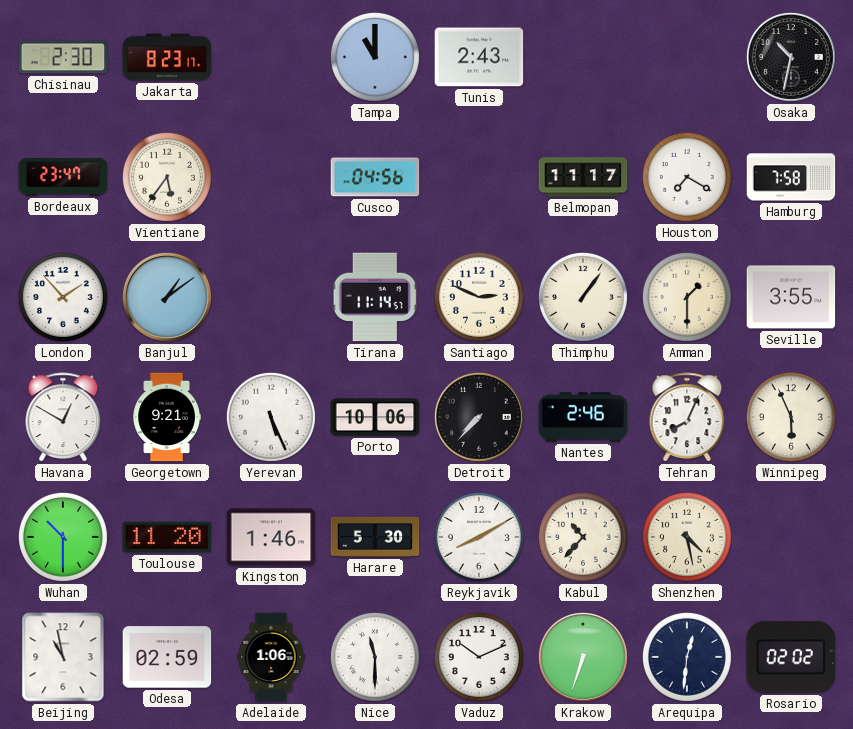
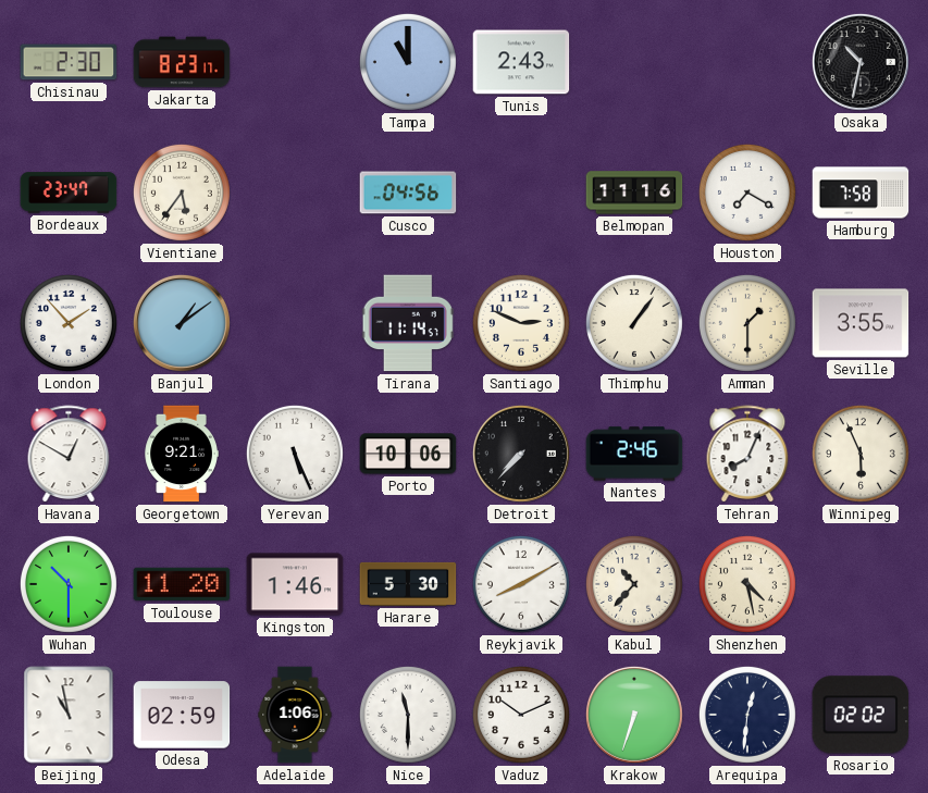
Belmopan: 11:17 -> 11:16 (634, 193)
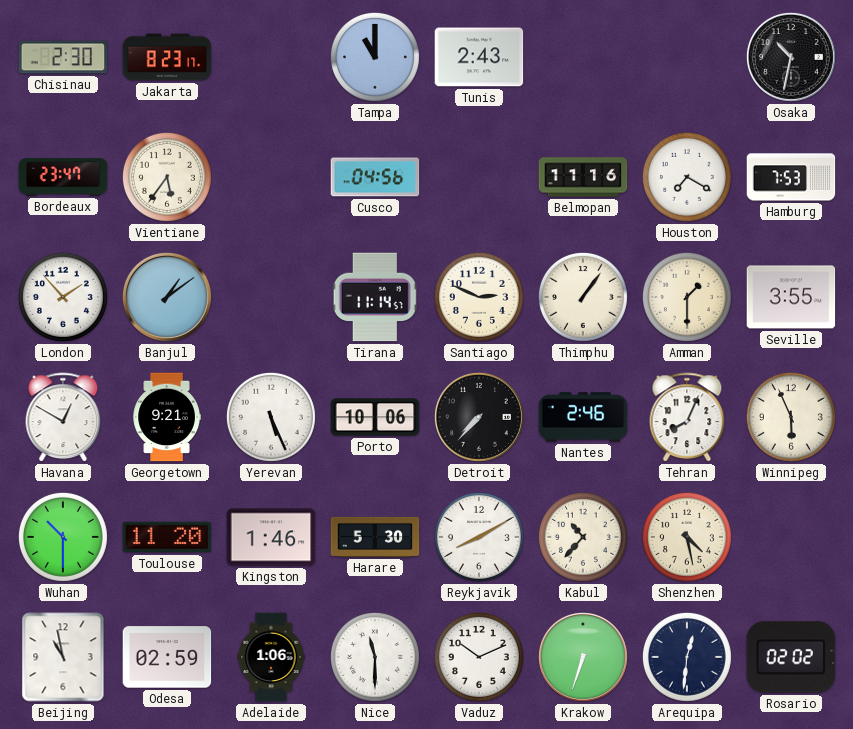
Hamburg: 7:58 -> 7:53 (791, 177)
